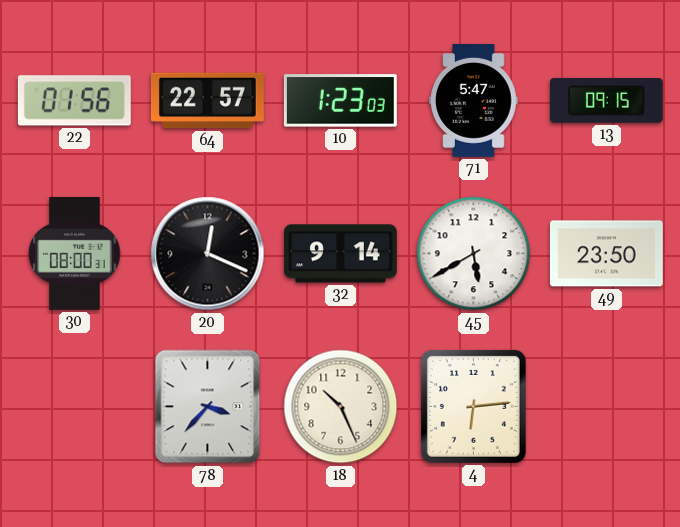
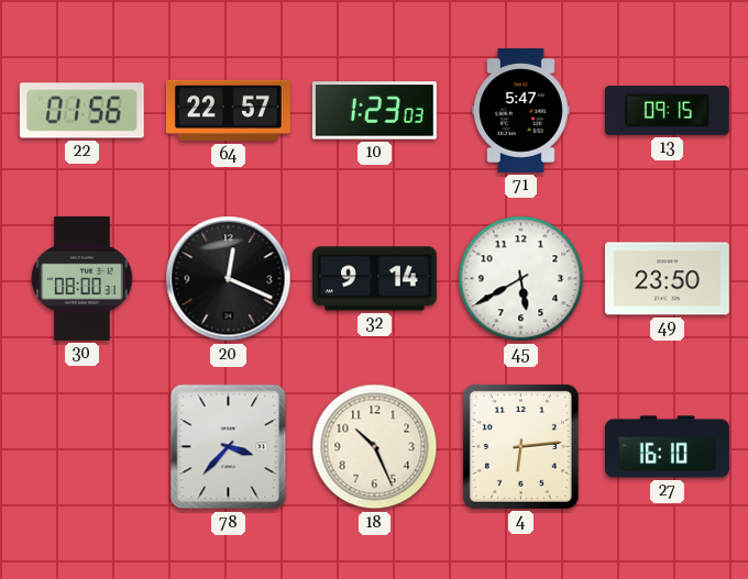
27: none -> 16:10 (668, 447)
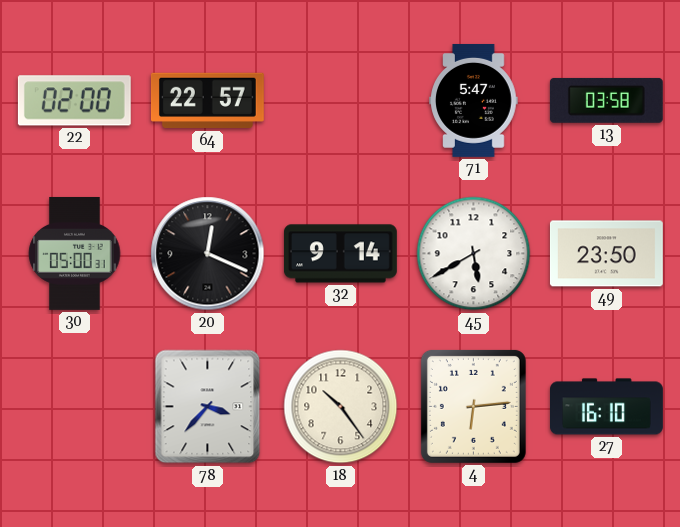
22: 01:56 -> 02:00 (74, 101)
10: 1:23 -> none (374, 111)
13: 09:15 -> 03:58 (606, 100)
30: 08:00 -> 05:00 (75, 253)
18: 10:26 -> 10:24 (341, 407)
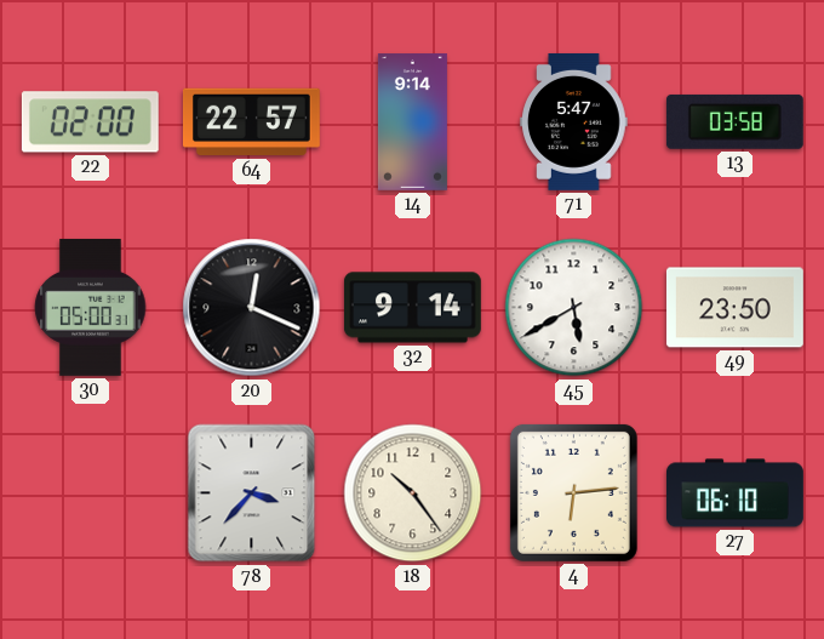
14: none -> 9:14 (412, 122)
27: 16:10 -> 06:10 (736, 493)
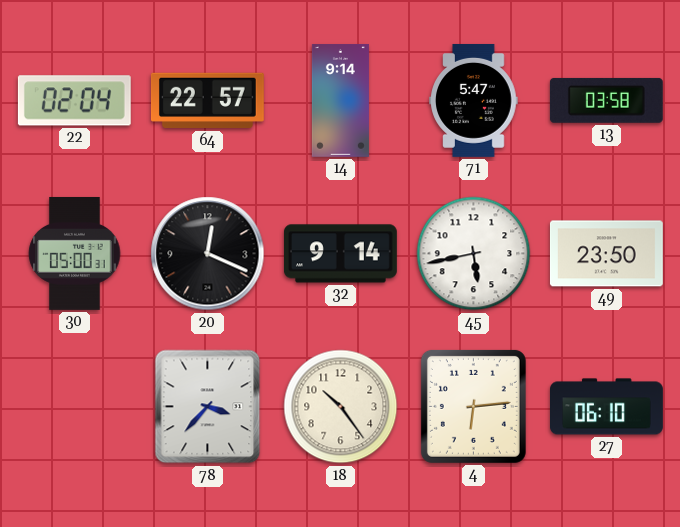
22: 02:00 -> 02:04 (74, 101)
45: 5:40 -> 5:43 (474, 254)
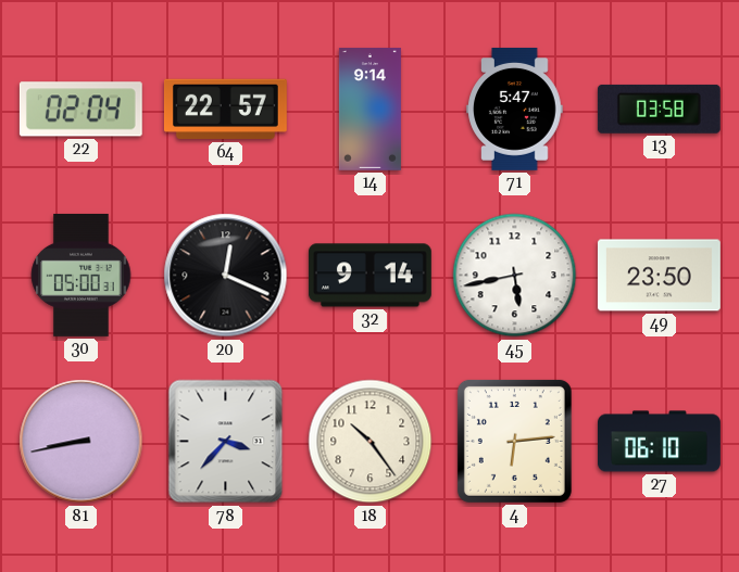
81: none -> 8:43 (82, 442)
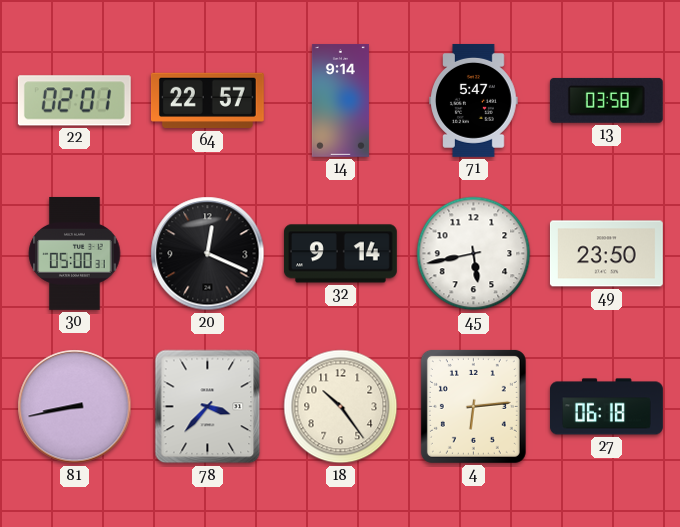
22: 02:04 -> 02:01 (74, 101)
27: 06:10 -> 06:18 (607, 407)
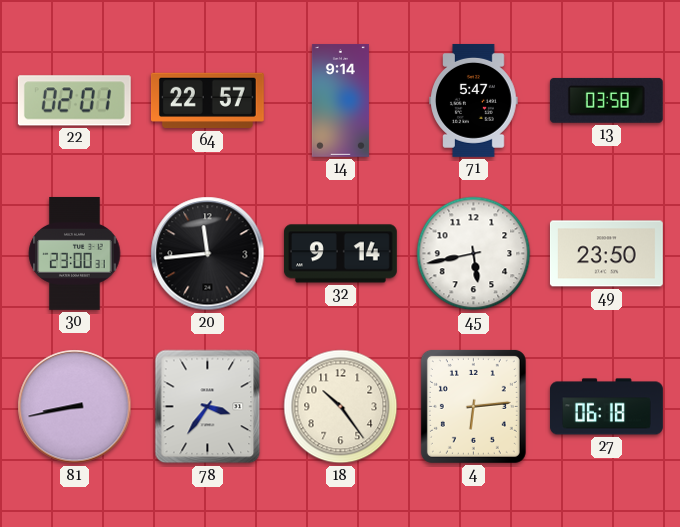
30: 05:00 -> 23:00 (75, 253)
20: 12:19 -> 11:44 (208, 254)
78: 3:37 -> 3:36 (208, 407)
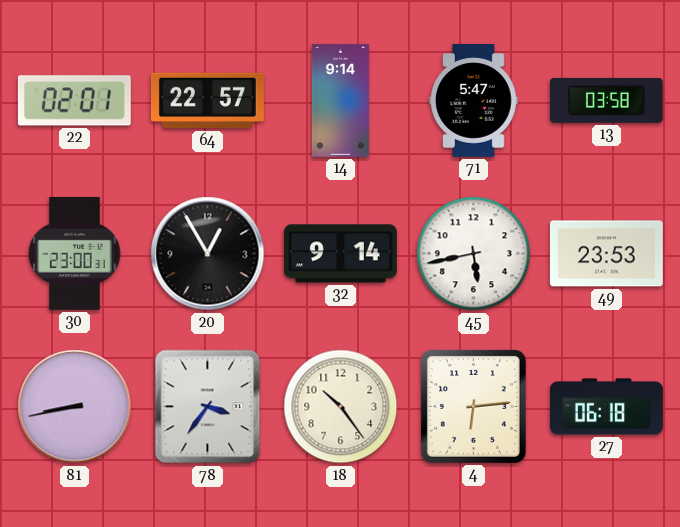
20: 11:44 -> 12:55 (208, 254)
49: 23:50 -> 23:53 (606, 254)
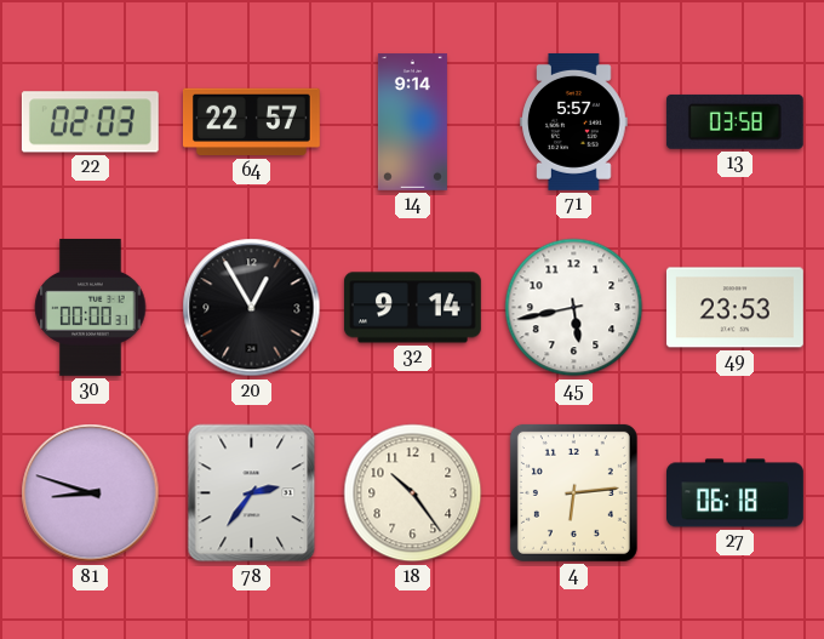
22: 02:01 -> 02:03 (90, 122)
71: 5:47 -> 5:57 (574, 121)
30: 23:00 -> 00:00 (91, 307)
81: 8:43 -> 8:48 (91, 493)
78: 3:36 -> 2:36 (252, 493)
